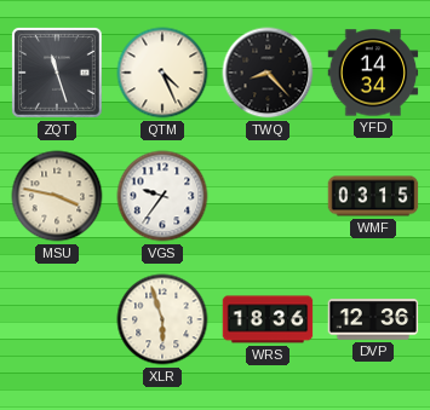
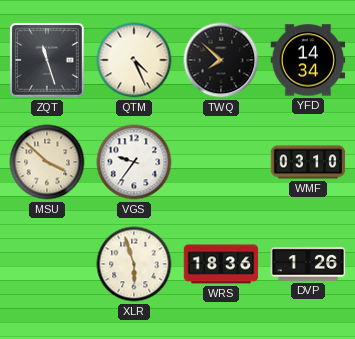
TWQ: 8:23 -> 7:52 (221, 60)
MSU: 3:47 -> 3:52 (47, 162)
WMF: 03:15 -> 03:10 (308, 162)
DVP: 12:36 -> 1:26 (308, 264)
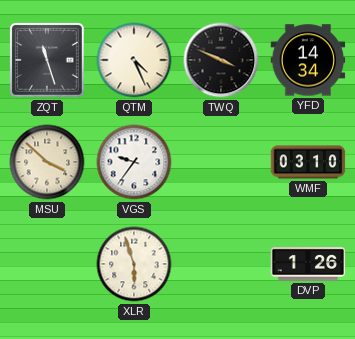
TWQ: 7:52 -> 3:49 (221, 60)
WRS: 18:36 -> none (221, 264)
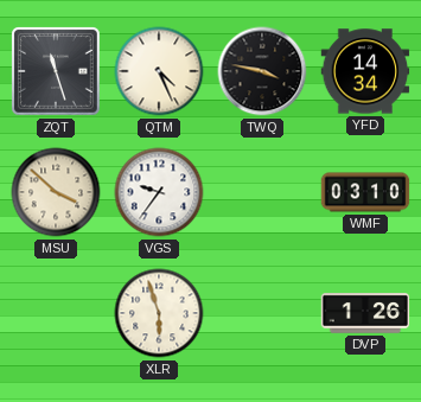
TWQ: 3:49 -> 3:47 (262, 71)
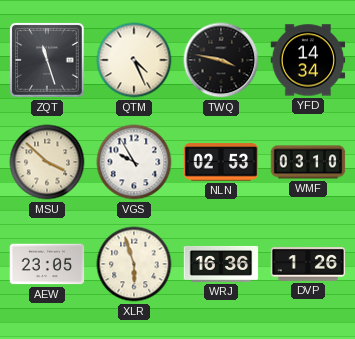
VGS: 9:36 -> 9:55 (134, 162)
NLN: none -> 02:53 (221, 162)
AEW: none -> 23:05 (47, 264)
WRJ: none -> 16:36 (221, 264)
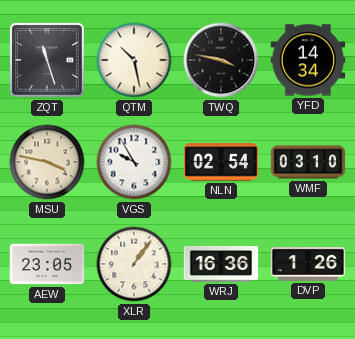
QTM: 4:26 -> 10:28 (134, 60)
MSU: 3:52 -> 3:47 (47, 162)
NLN: 02:53 -> 02:54 (221, 162)
XLR: 5:57 -> 1:06 (134, 264)
